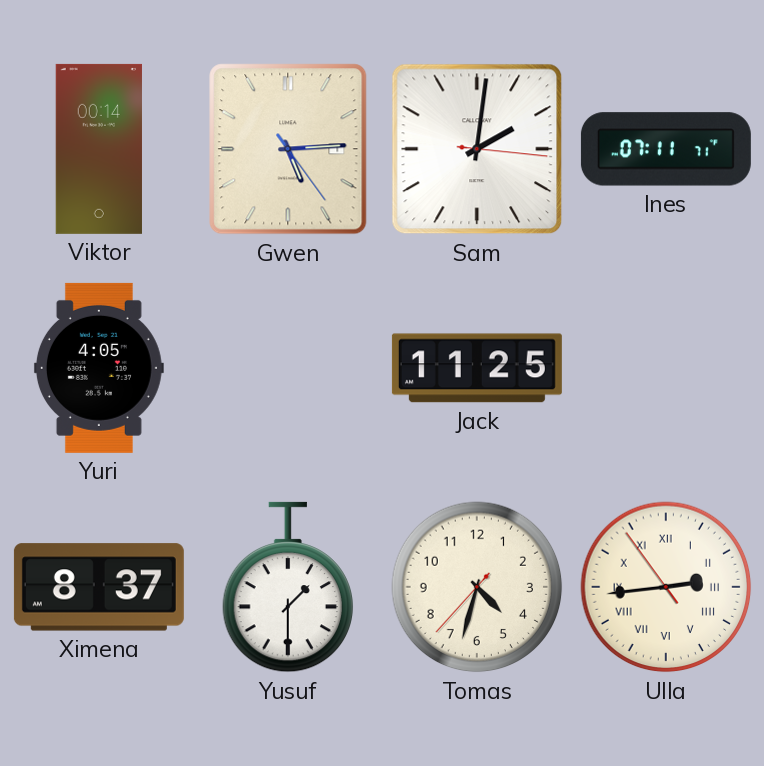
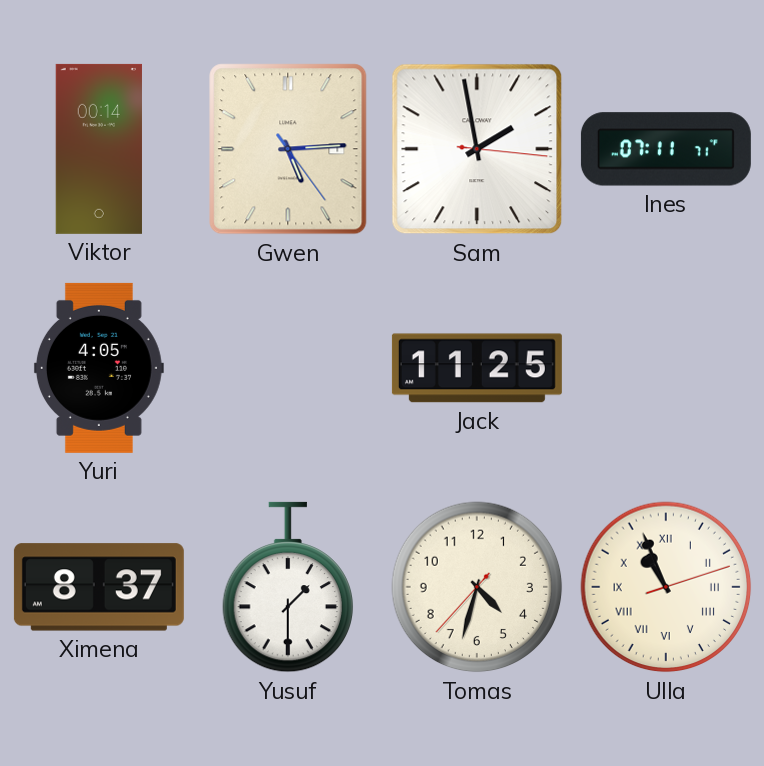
Sam: 2:01 -> 1:58 (477, 149)
Ulla: 2:43 -> 10:56 (666, 587)
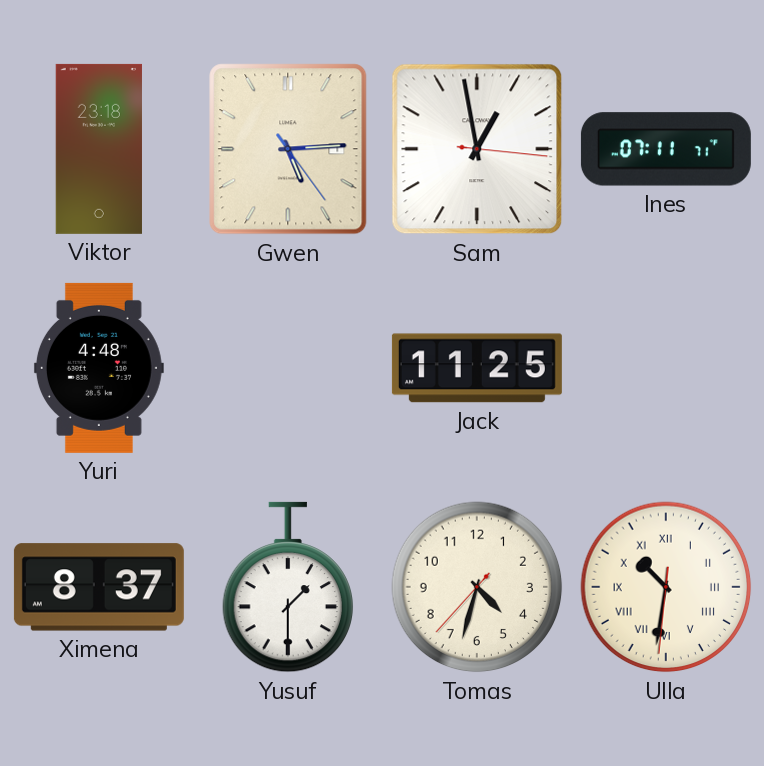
Viktor: 00:14 -> 23:18 (99, 149)
Sam: 1:58 -> 12:58 (477, 149)
Yuri: 4:05 -> 4:48 (99, 368)
Ulla: 10:56 -> 10:31 (666, 587)
